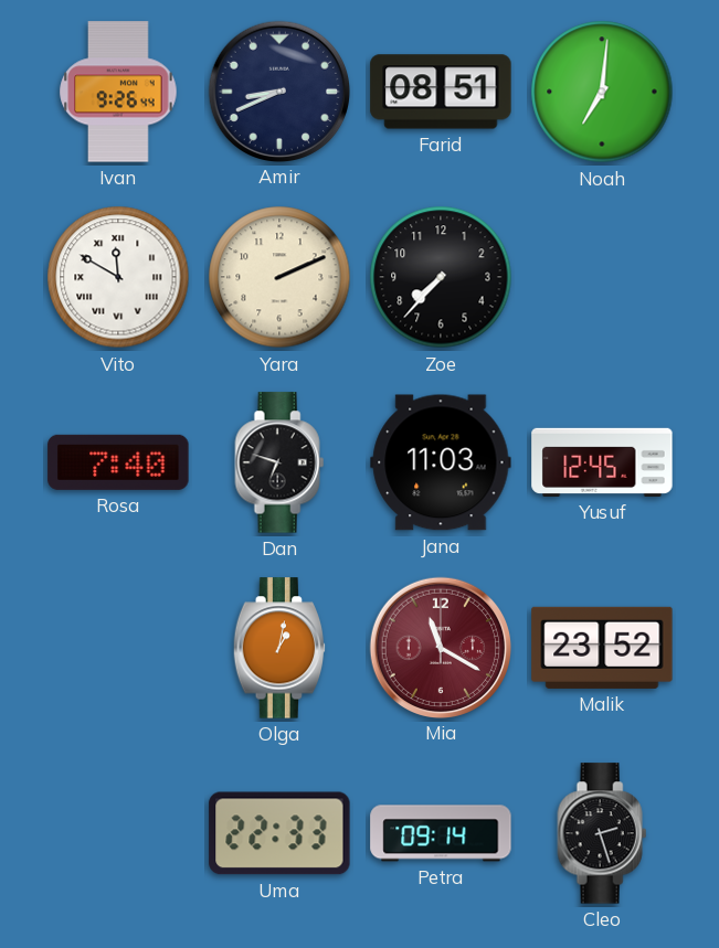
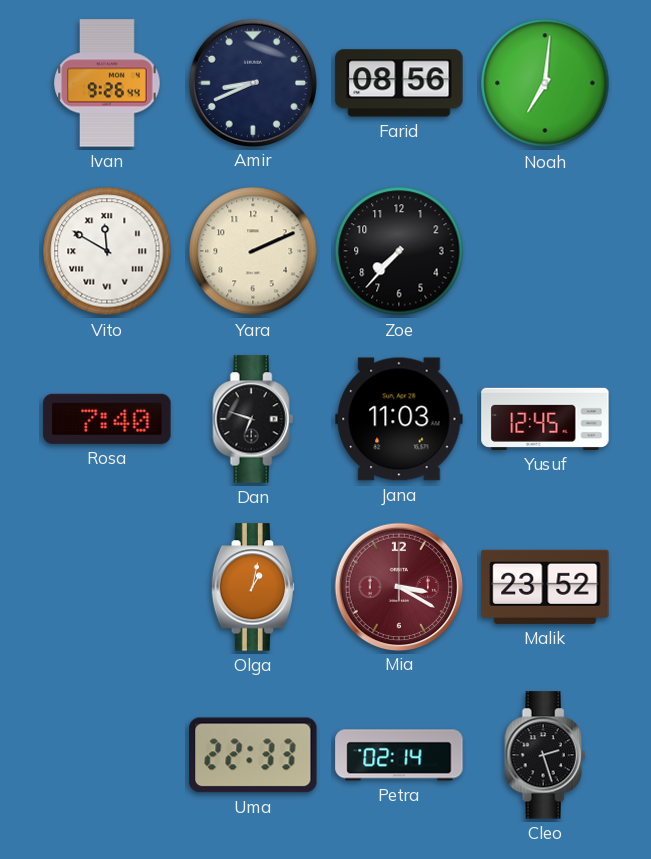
Farid: 08:51 -> 08:56 (399, 83)
Mia: 11:20 -> 3:20 (398, 586)
Petra: 09:14 -> 02:14 (399, 755)
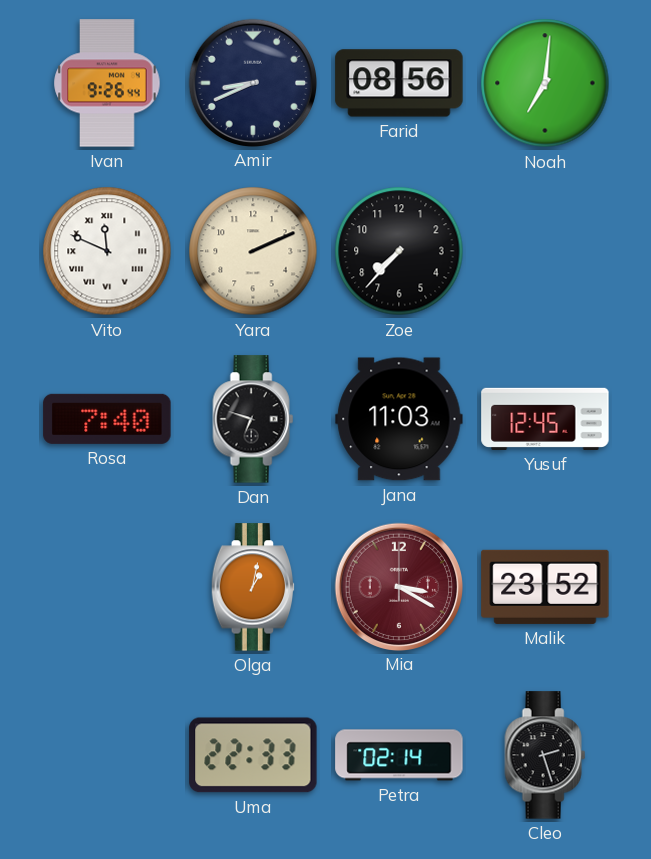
Vito: 11:50 -> 11:49 (107, 251)
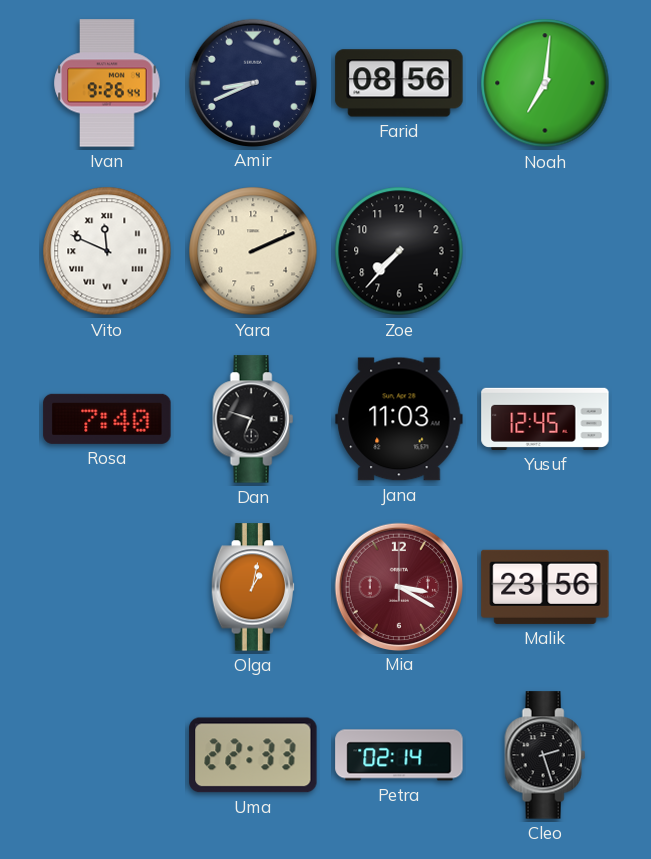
Malik: 23:52 -> 23:56 (545, 587)
